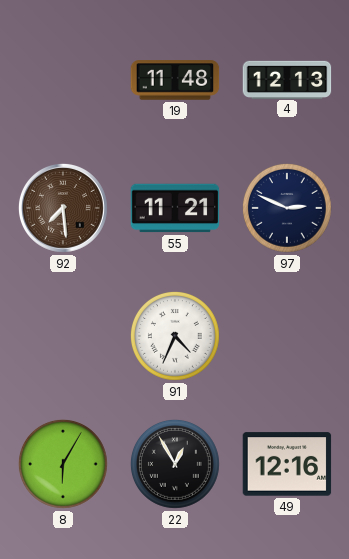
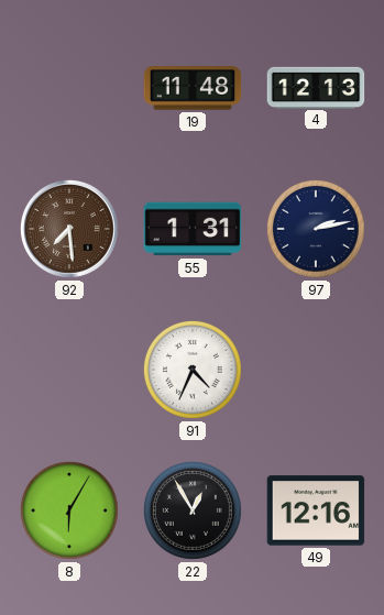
55: 11:21 -> 1:31 (193, 229)
97: 2:49 -> 2:13 (316, 229)
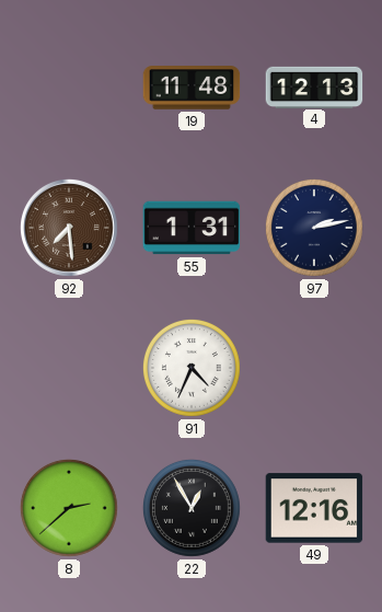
8: 6:05 -> 2:38 (69, 508)
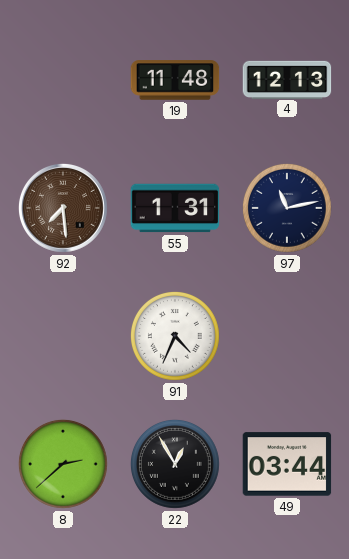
97: 2:13 -> 11:13 (287, 208)
49: 12:16 -> 03:44 (287, 464)
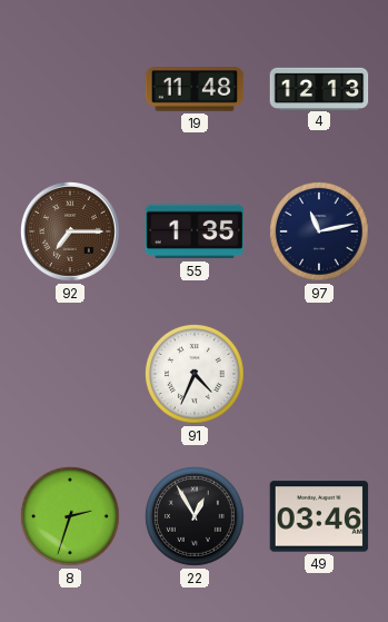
92: 7:29 -> 7:15 (70, 231)
55: 1:31 -> 1:35 (195, 231)
8: 2:38 -> 2:33 (70, 516)
49: 03:44 -> 03:46 (319, 516)
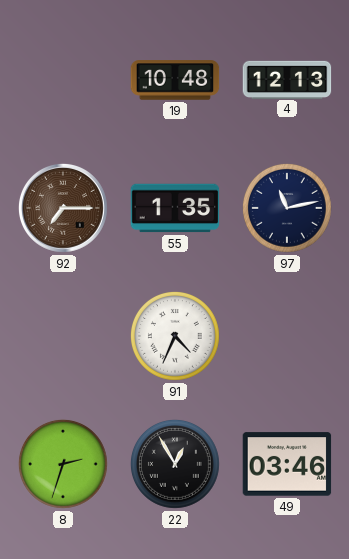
19: 11:48 -> 10:48 (175, 80)
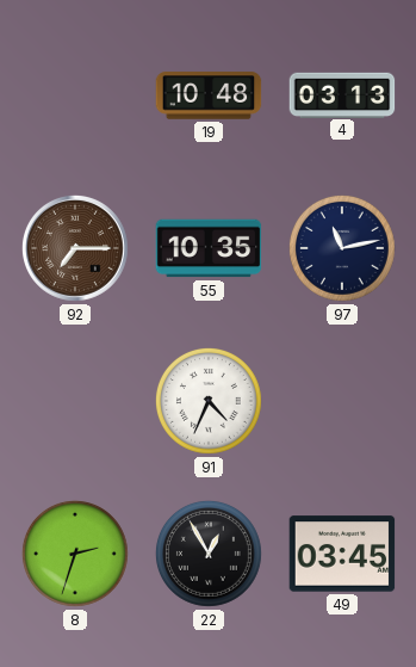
4: 12:13 -> 03:13 (342, 94)
55: 1:35 -> 10:35 (209, 248)
49: 03:46 -> 03:45 (342, 554)
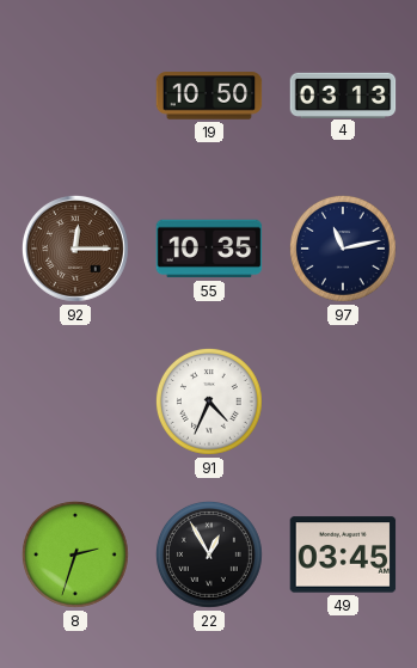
19: 10:48 -> 10:50 (209, 96)
92: 7:15 -> 12:15 (75, 249)
